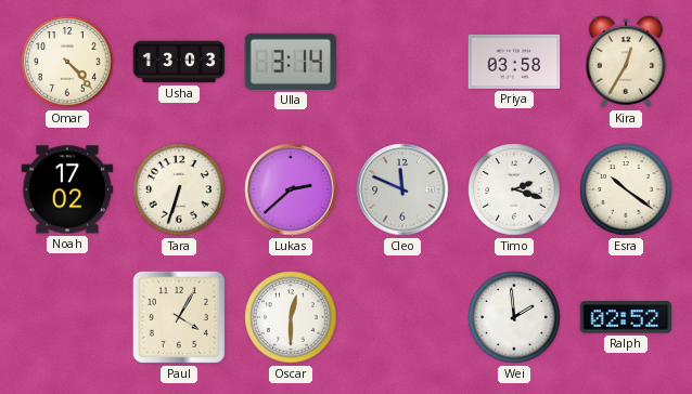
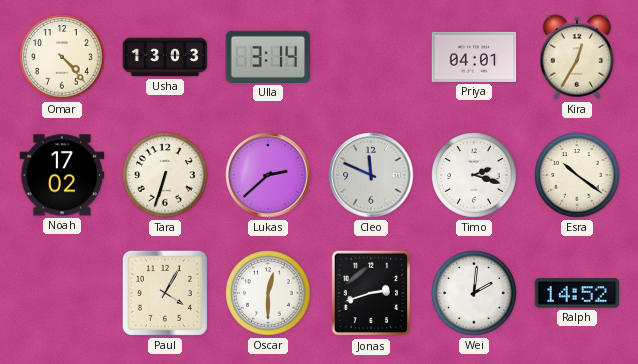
Priya: 03:58 -> 04:01 (474, 57)
Jonas: none -> 2:42 (371, 293)
Wei: 1:59 -> 2:01 (474, 293)
Ralph: 02:52 -> 14:52 (577, 293)
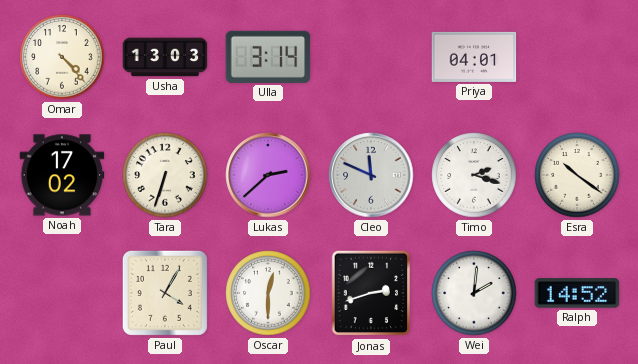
Kira: 12:35 -> none (577, 57)
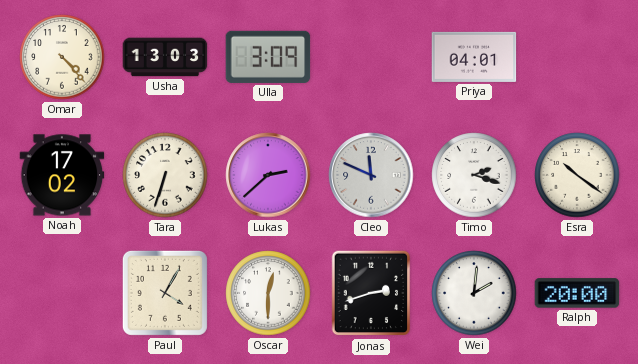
Ulla: 3:14 -> 3:09 (268, 57)
Ralph: 14:52 -> 20:00 (577, 293)
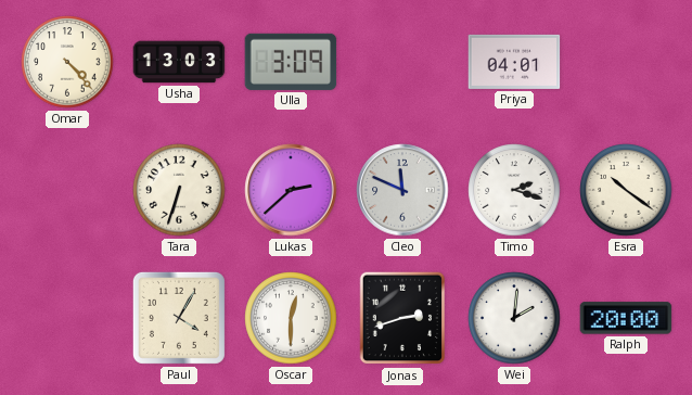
Noah: 17:02 -> none (62, 175)
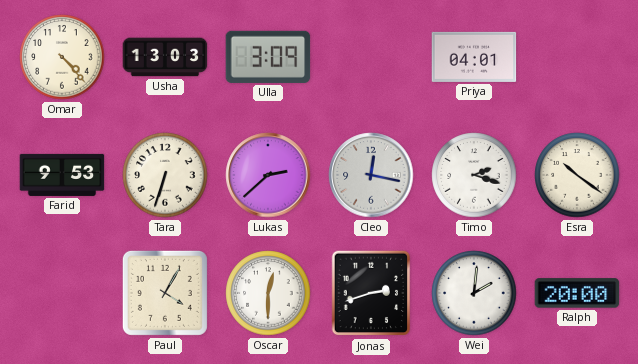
Farid: none -> 9:53 (62, 175)
Cleo: 11:49 -> 12:17 (371, 175)
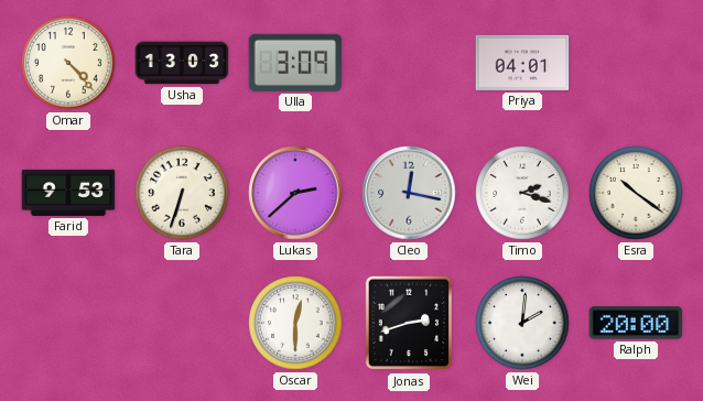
Paul: 4:05 -> none (165, 293)
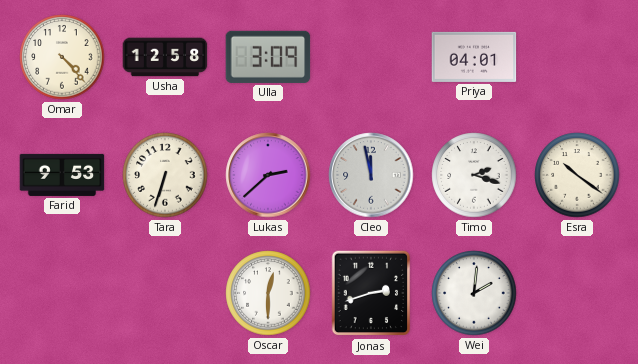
Usha: 13:03 -> 12:58 (165, 57)
Cleo: 12:17 -> 11:58 (371, 175)
Ralph: 20:00 -> none (636, 323)
